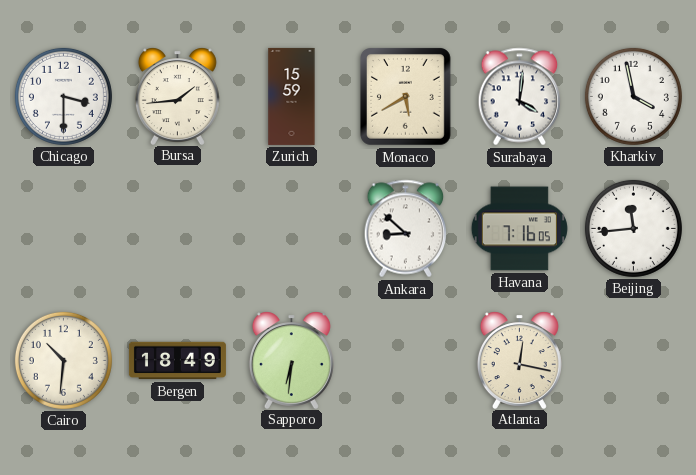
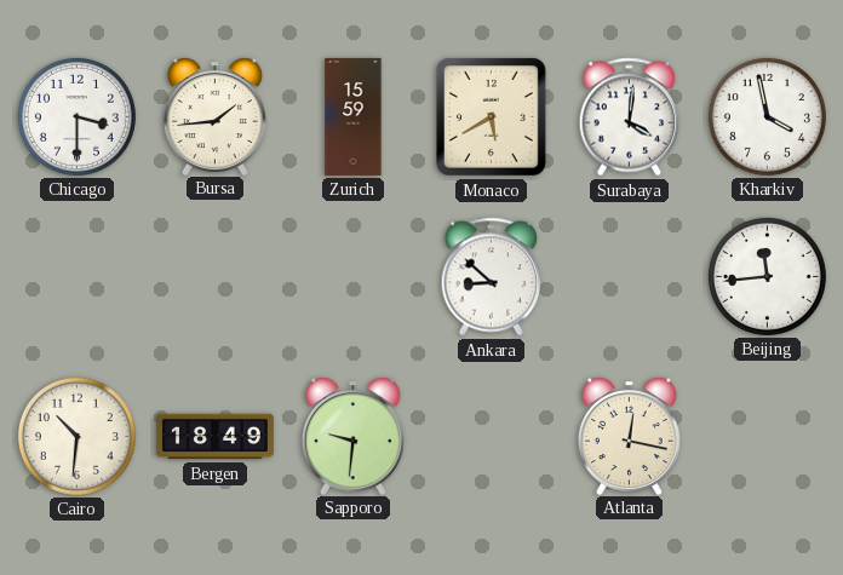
Havana: 7:16 -> none (519, 229)
Sapporo: 6:31 -> 9:31 (352, 436)
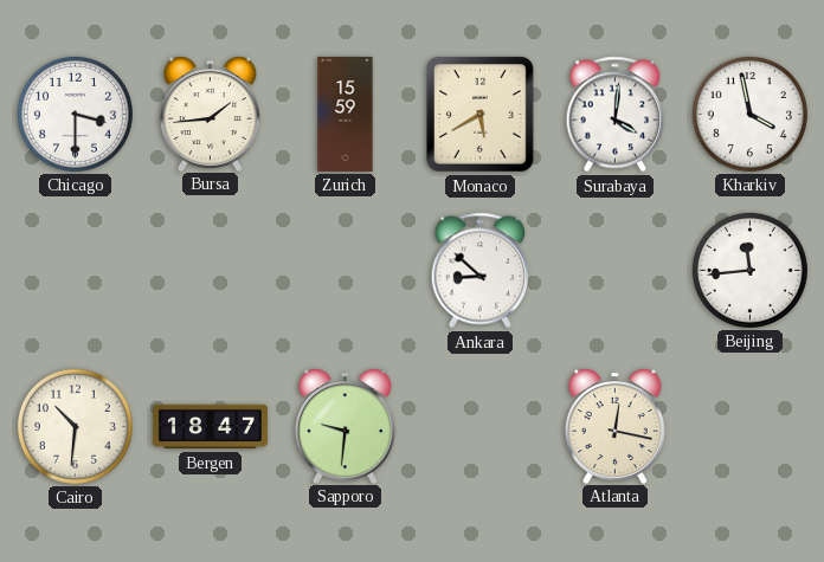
Bergen: 18:49 -> 18:47 (210, 427)
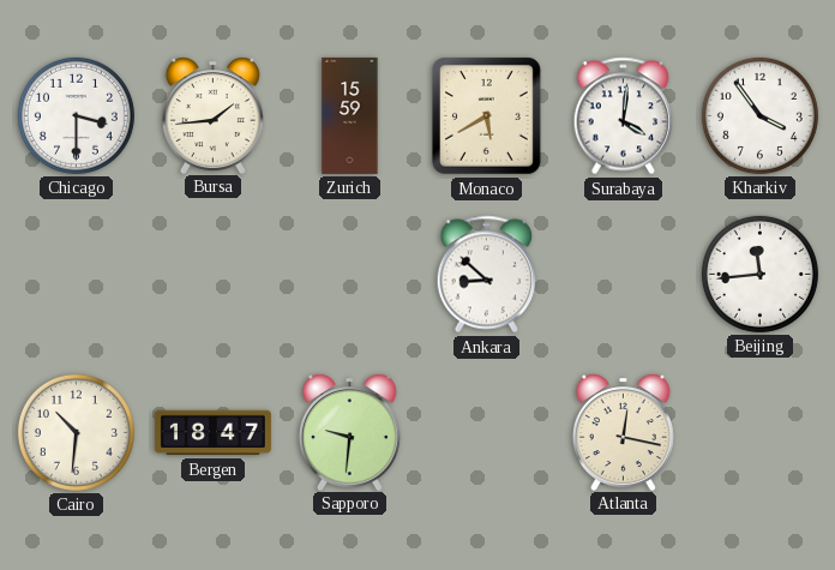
Kharkiv: 3:58 -> 3:54 (759, 115)
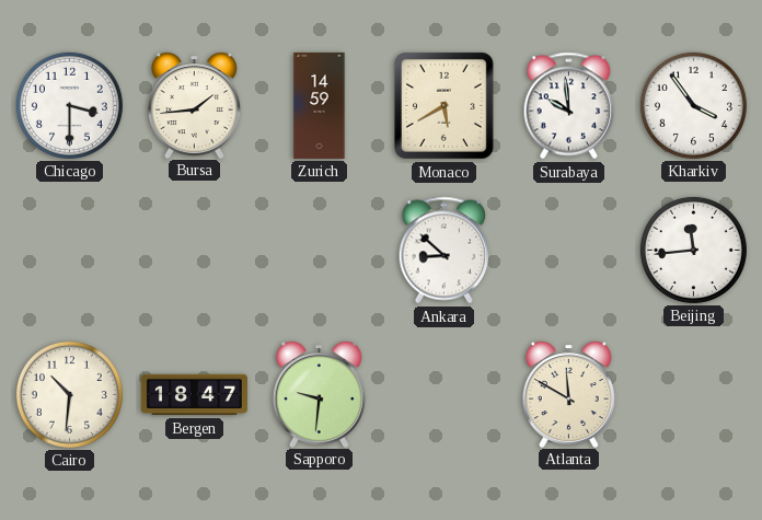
Zurich: 15:59 -> 14:59 (320, 105)
Surabaya: 4:01 -> 9:59 (569, 106)
Atlanta: 12:17 -> 11:50 (568, 394)
